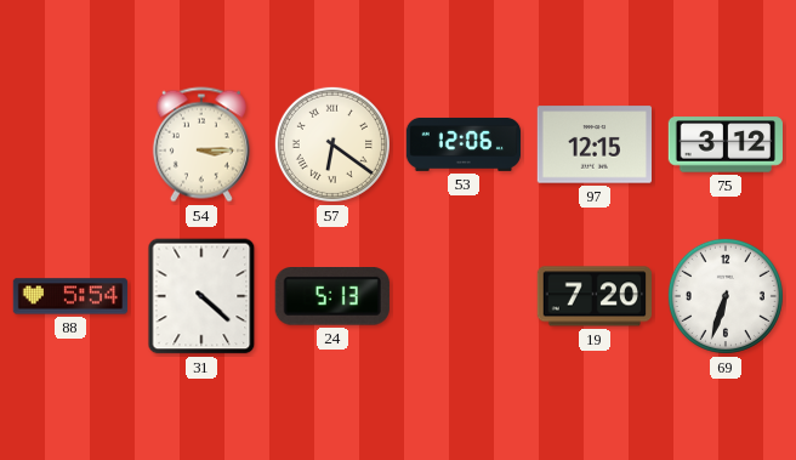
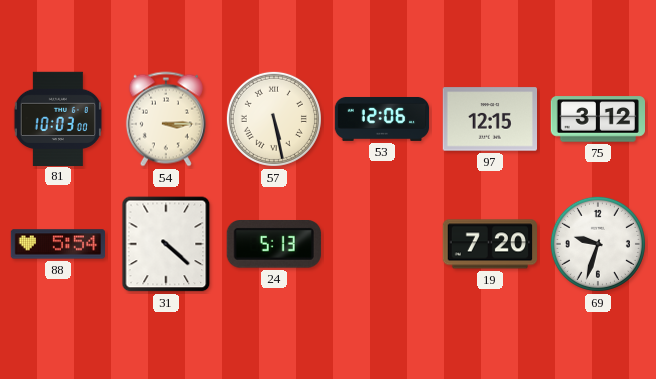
81: none -> 10:03 (58, 118)
57: 6:21 -> 5:28 (274, 119)
69: 6:33 -> 9:33 (598, 244)
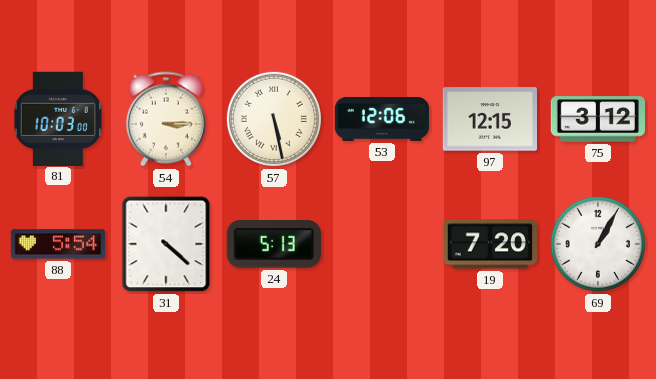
69: 9:33 -> 1:05 (598, 244)
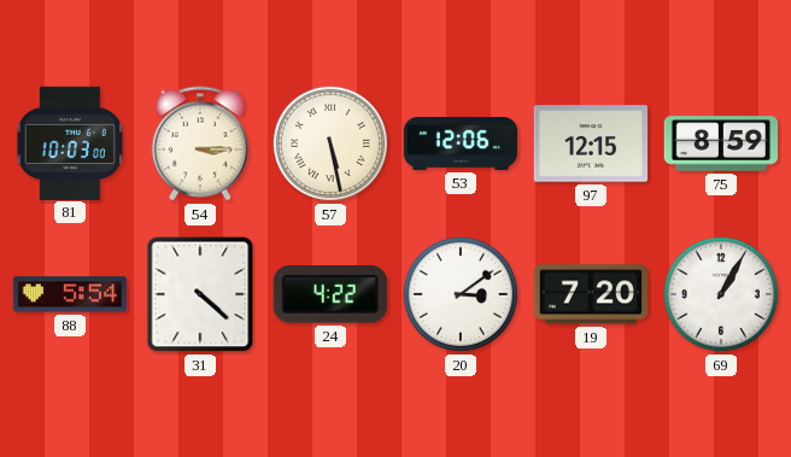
75: 3:12 -> 8:59 (720, 143)
24: 5:13 -> 4:22 (330, 295)
20: none -> 3:09 (461, 294)
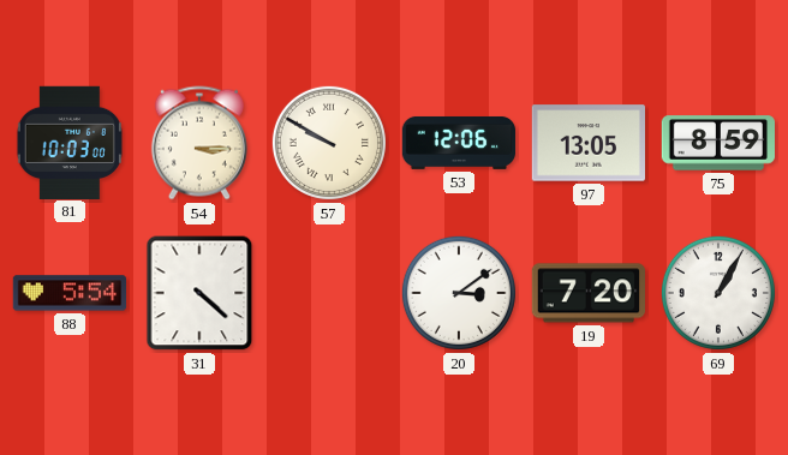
57: 5:28 -> 9:50 (329, 143)
97: 12:15 -> 13:05 (587, 143)
24: 4:22 -> none (330, 295)
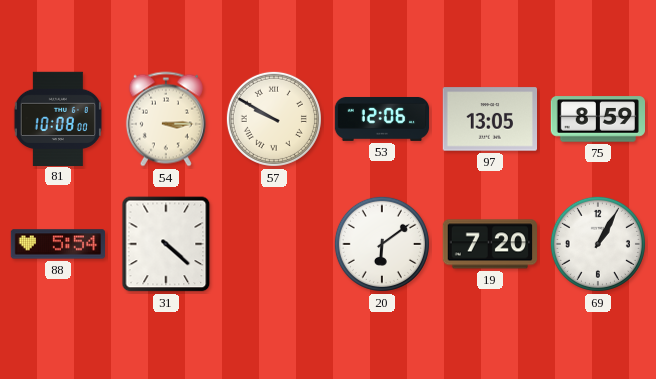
81: 10:03 -> 10:08 (58, 118)
20: 3:09 -> 6:09 (382, 244)
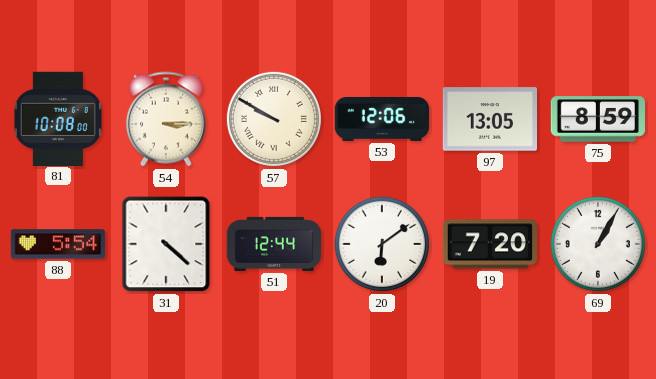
51: none -> 12:44 (274, 244)
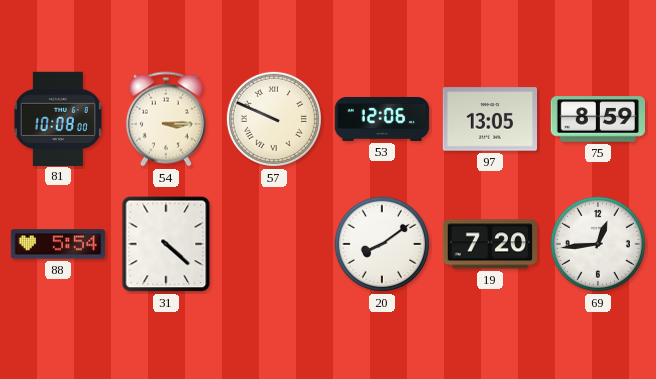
57: 9:50 -> 9:49 (274, 119)
51: 12:44 -> none (274, 244)
20: 6:09 -> 8:09 (382, 244)
69: 1:05 -> 12:44 (598, 244)
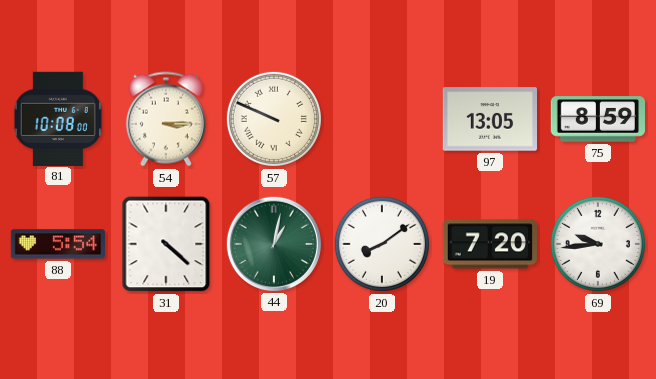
53: 12:06 -> none (382, 119)
44: none -> 1:02 (273, 243)
69: 12:44 -> 9:44 (598, 244)
